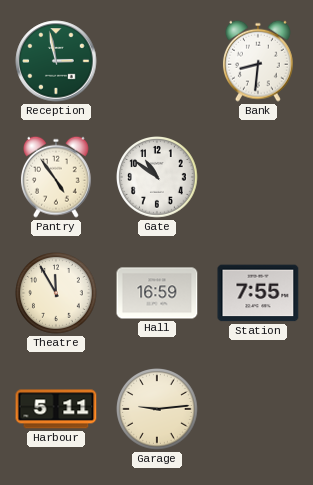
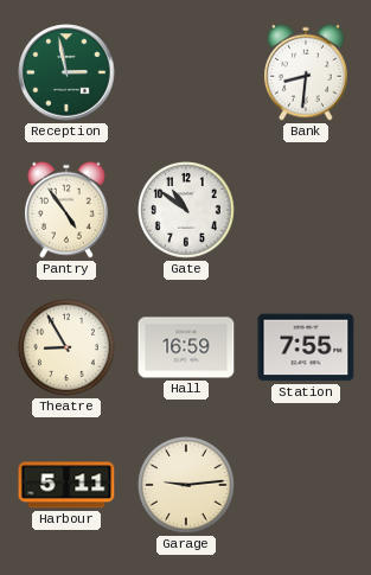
Theatre: 11:55 -> 8:55 (68, 349)
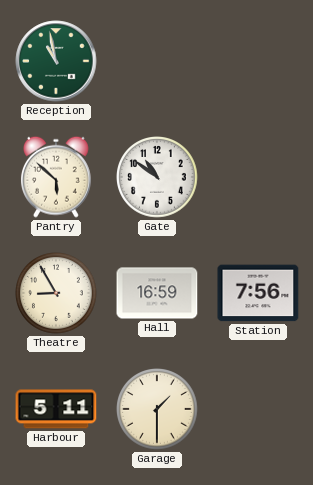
Reception: 2:58 -> 10:58 (56, 61)
Bank: 8:31 -> none (306, 72)
Pantry: 4:54 -> 5:52 (56, 177)
Station: 7:55 -> 7:56 (258, 293)
Garage: 9:14 -> 1:30 (158, 410)
